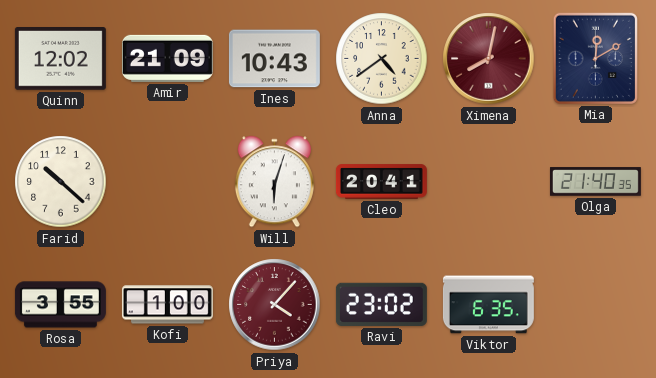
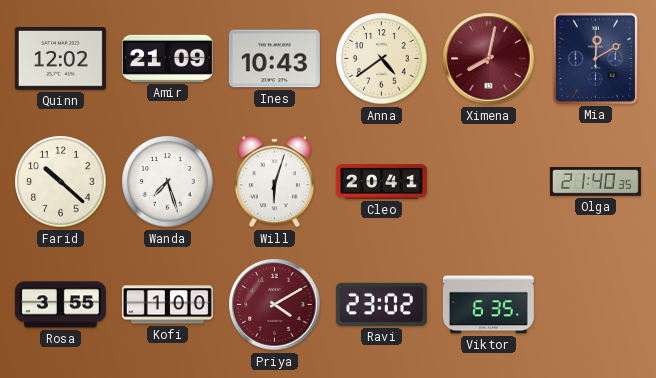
Wanda: none -> 7:27 (168, 182)
Priya: 4:07 -> 4:10 (275, 305)
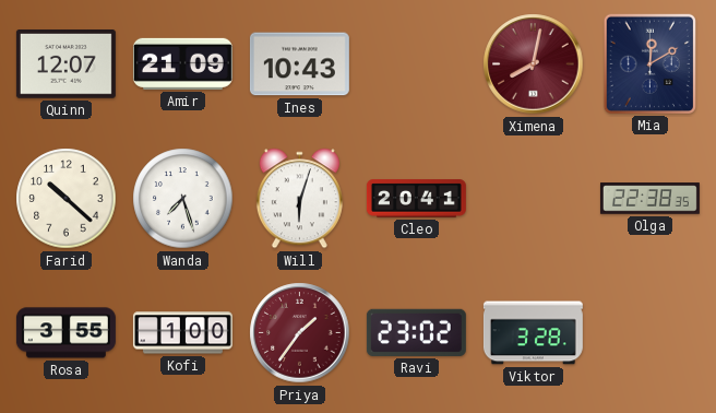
Quinn: 12:02 -> 12:07 (65, 64)
Anna: 4:39 -> none (382, 59)
Olga: 21:40 -> 22:38 (649, 199)
Priya: 4:10 -> 1:36 (300, 333)
Viktor: 6:35 -> 3:28 (533, 333)
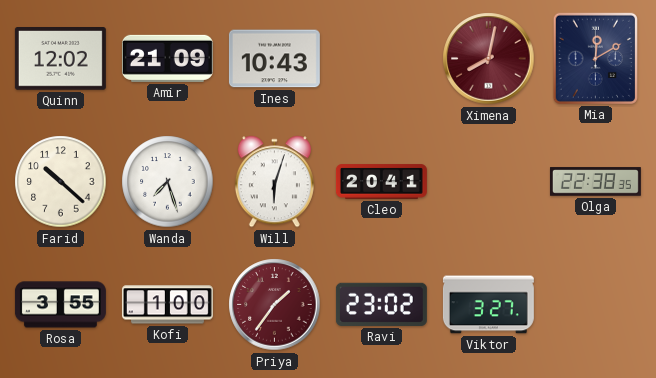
Quinn: 12:07 -> 12:02 (60, 59)
Viktor: 3:28 -> 3:27 (488, 305)
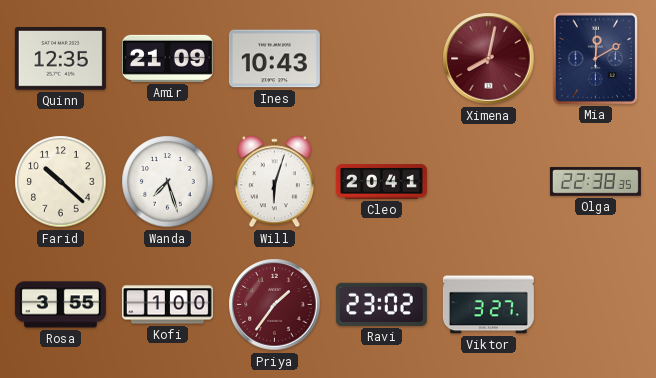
Quinn: 12:02 -> 12:35 (60, 59)
